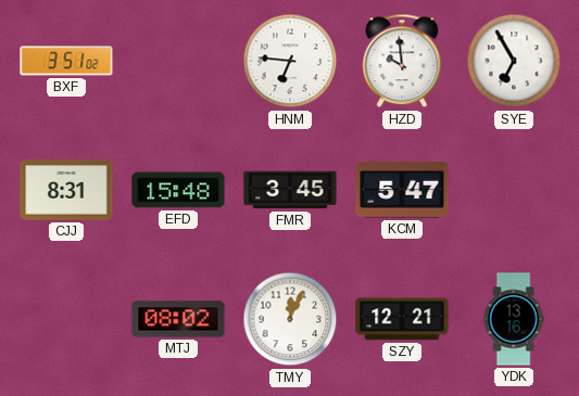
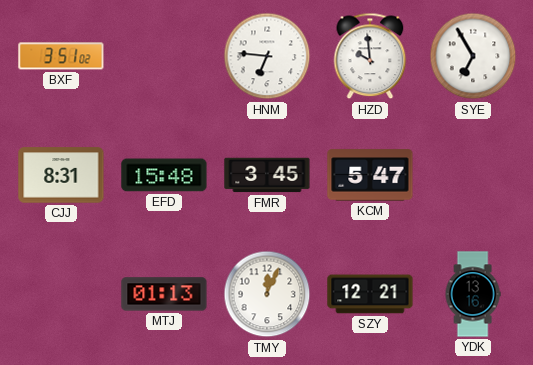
MTJ: 08:02 -> 01:13 (164, 294)
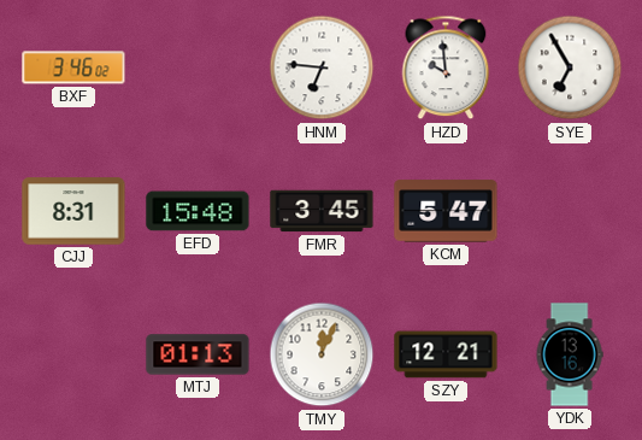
BXF: 3:51 -> 3:46 (73, 68)
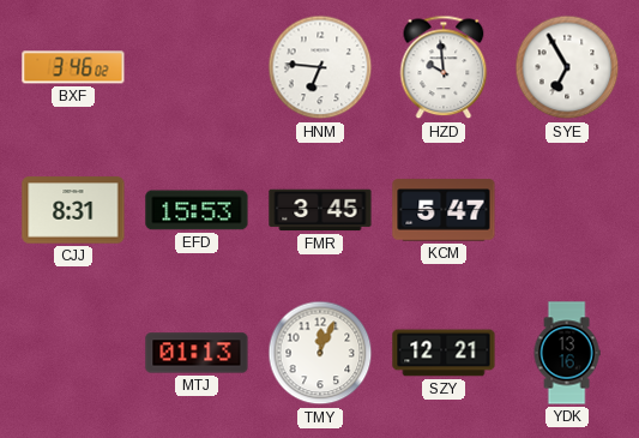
EFD: 15:48 -> 15:53 (197, 210)
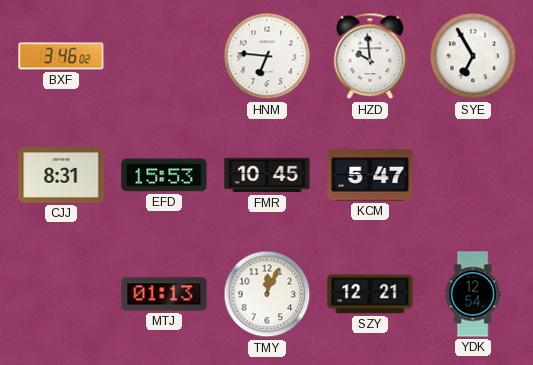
FMR: 3:45 -> 10:45 (267, 175)
YDK: 13:16 -> 12:54 (473, 294)
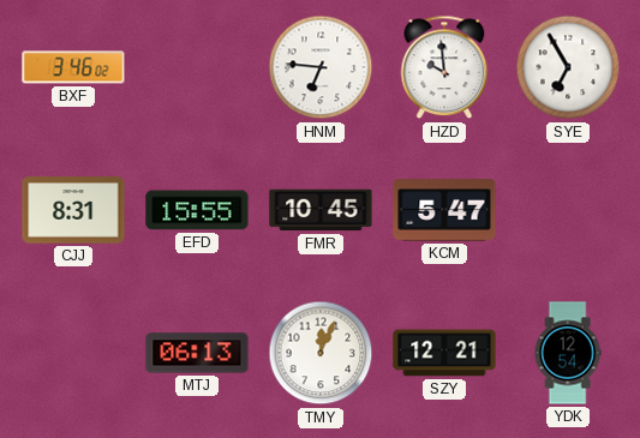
EFD: 15:53 -> 15:55 (197, 210)
MTJ: 01:13 -> 06:13 (197, 353)
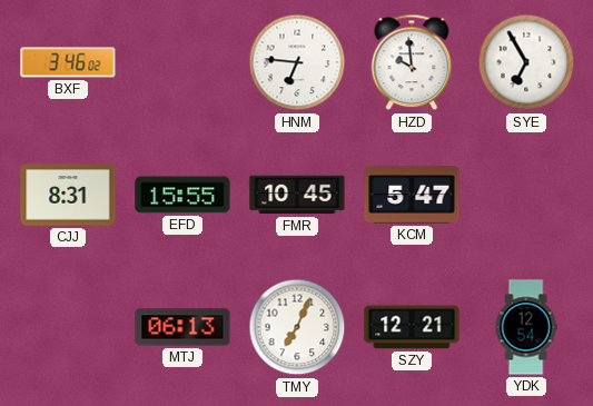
TMY: 12:04 -> 7:04 (297, 327)
